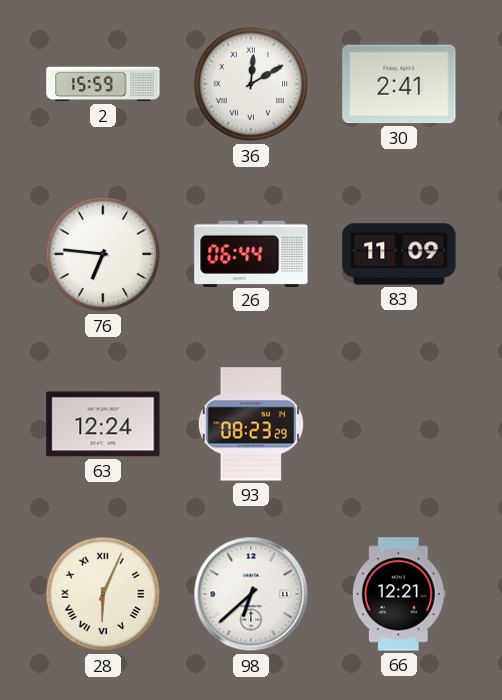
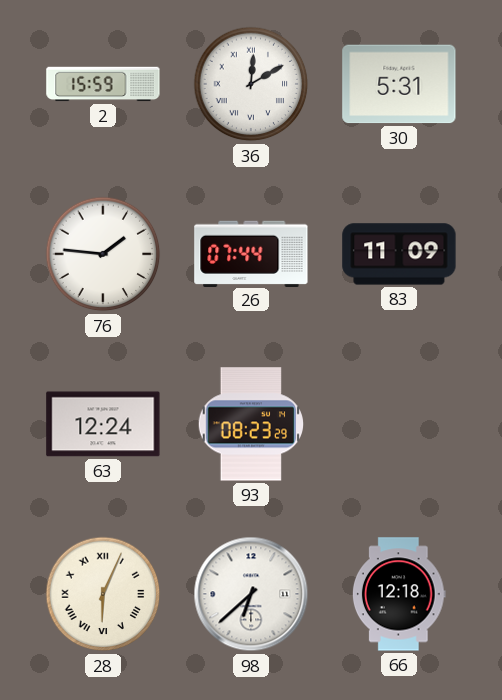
30: 2:41 -> 5:31 (399, 84)
76: 6:46 -> 1:46 (103, 254)
26: 06:44 -> 07:44 (251, 253)
66: 12:21 -> 12:18 (399, 594)
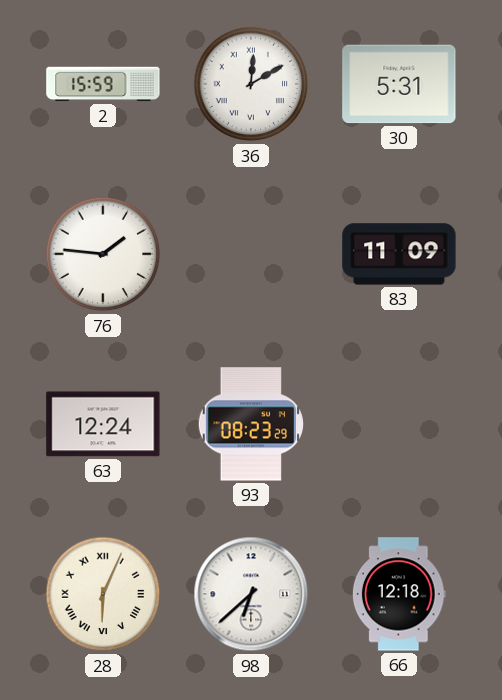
26: 07:44 -> none (251, 253)
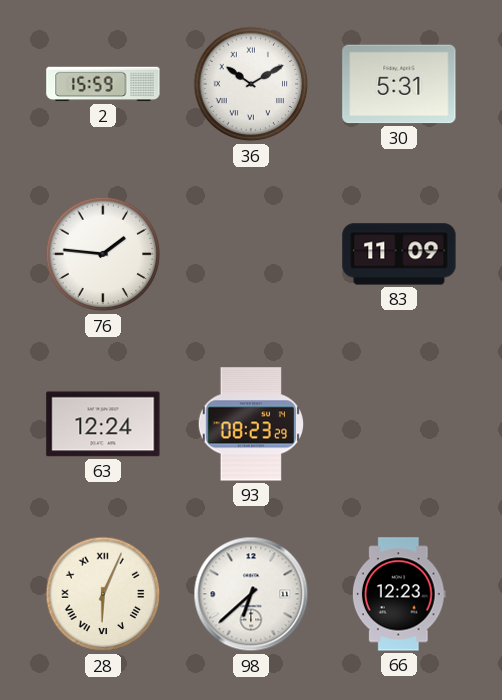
36: 12:10 -> 10:10 (251, 84)
66: 12:18 -> 12:23 (399, 594)
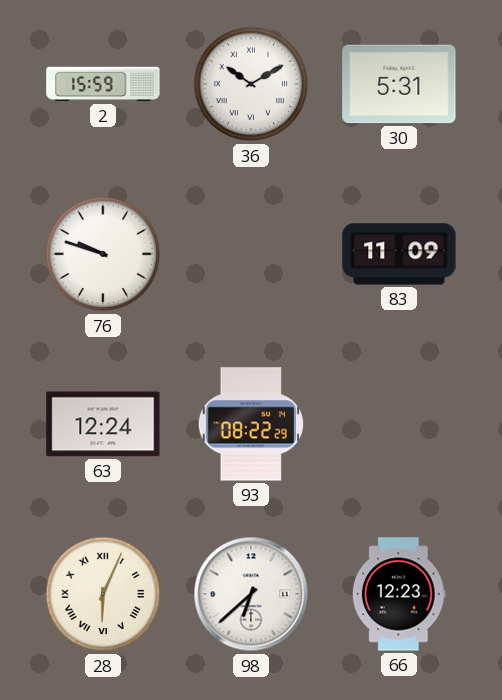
76: 1:46 -> 9:48 (103, 254)
93: 08:23 -> 08:22 (250, 424)
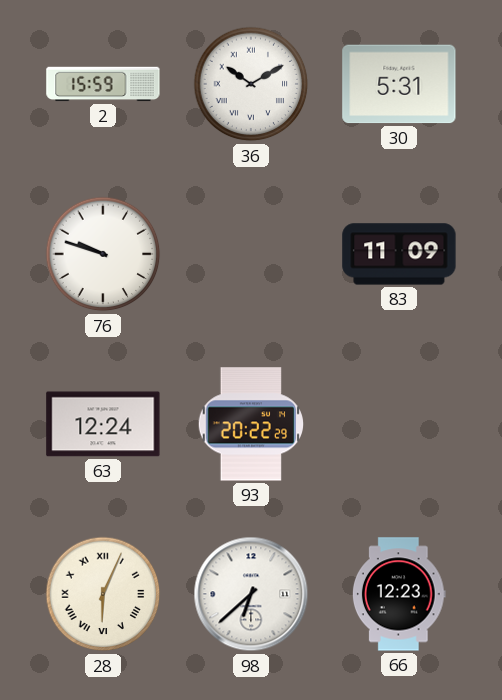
93: 08:22 -> 20:22 (250, 424)
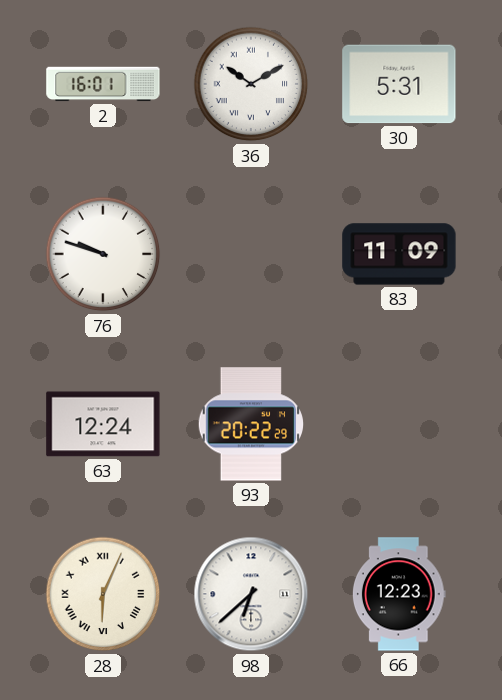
2: 15:59 -> 16:01 (103, 84)
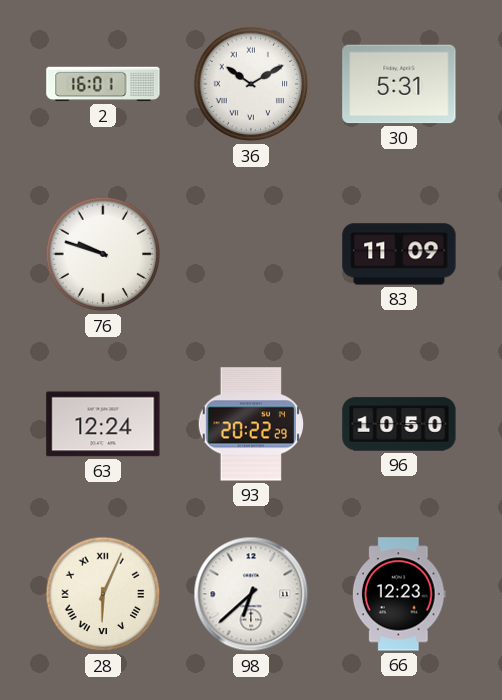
96: none -> 10:50 (399, 424)
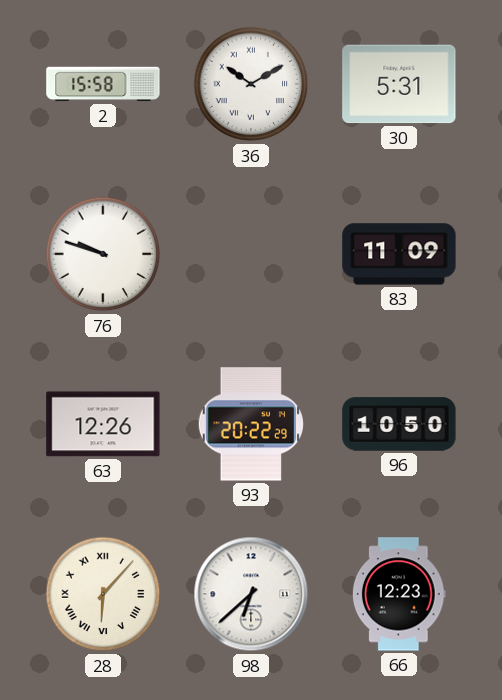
2: 16:01 -> 15:58 (103, 84)
63: 12:24 -> 12:26 (103, 424)
28: 6:04 -> 6:07 (103, 594)
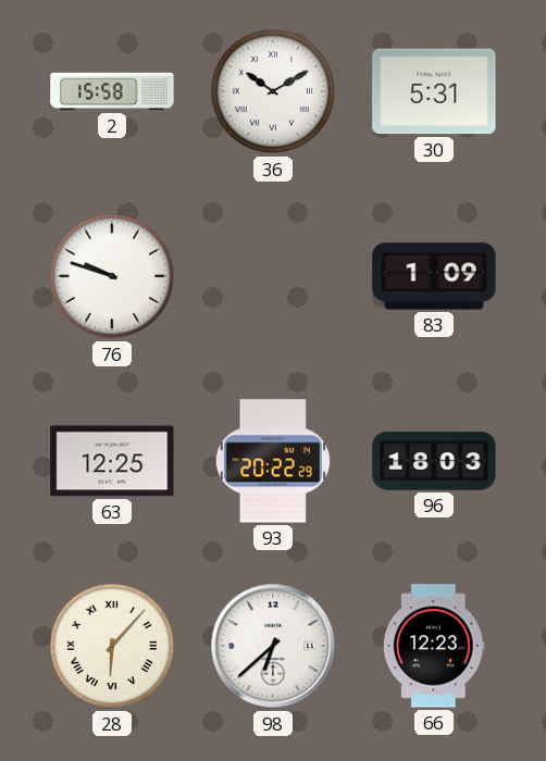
83: 11:09 -> 1:09 (434, 276)
63: 12:26 -> 12:25 (112, 461)
96: 10:50 -> 18:03 (434, 461)
